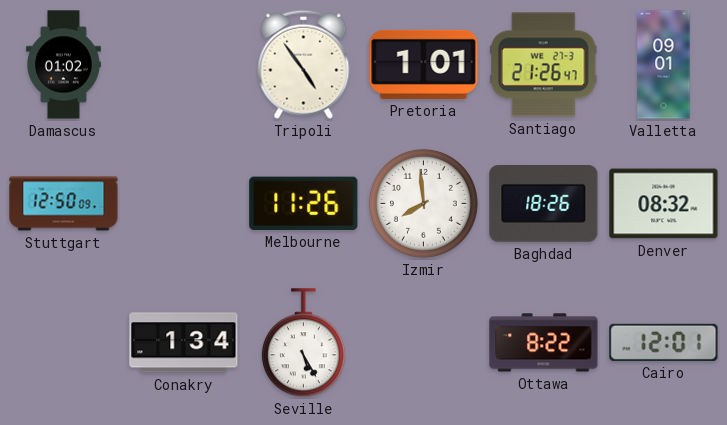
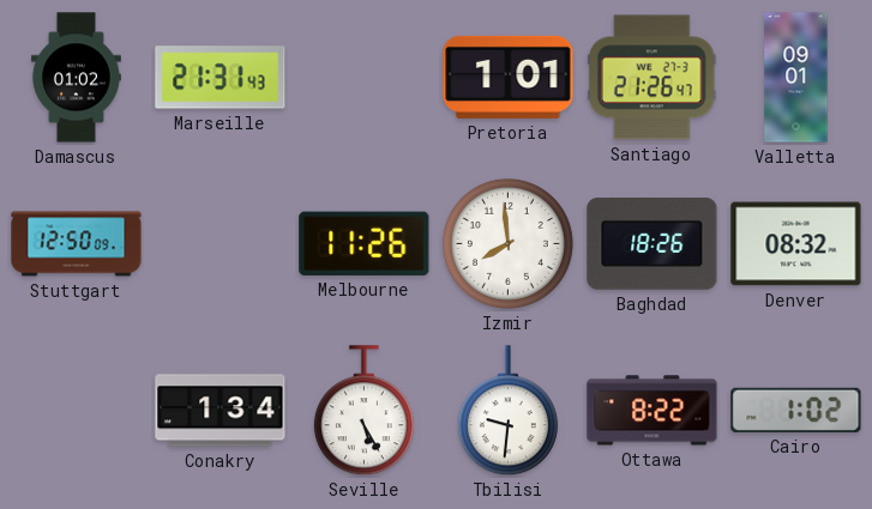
Marseille: none -> 21:31 (221, 78)
Tripoli: 4:54 -> none (304, 64)
Tbilisi: none -> 9:31 (507, 411)
Cairo: 12:01 -> 1:02 (796, 410)
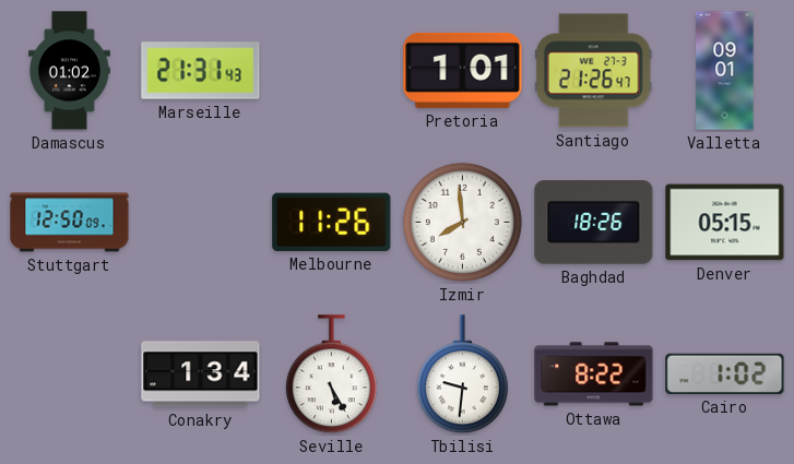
Denver: 08:32 -> 05:15 (725, 223)
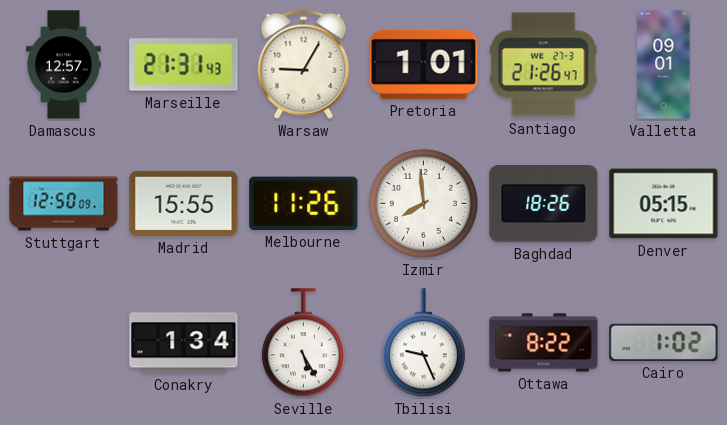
Damascus: 01:02 -> 12:57 (63, 65)
Warsaw: none -> 9:05 (304, 64)
Madrid: none -> 15:55 (184, 203)
Tbilisi: 9:31 -> 9:26 (423, 343)
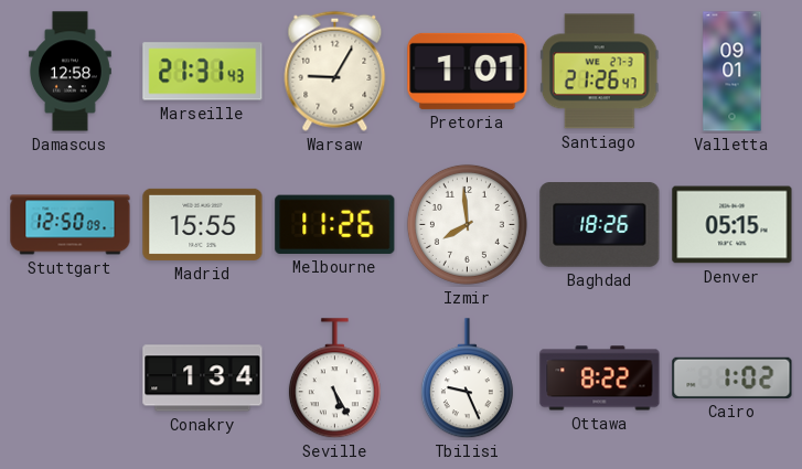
Damascus: 12:57 -> 12:58 (69, 72)
